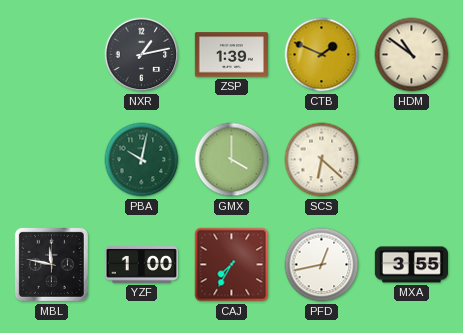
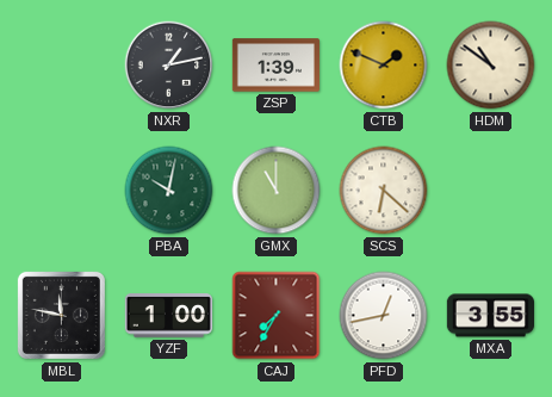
GMX: 4:00 -> 11:00 (277, 191)
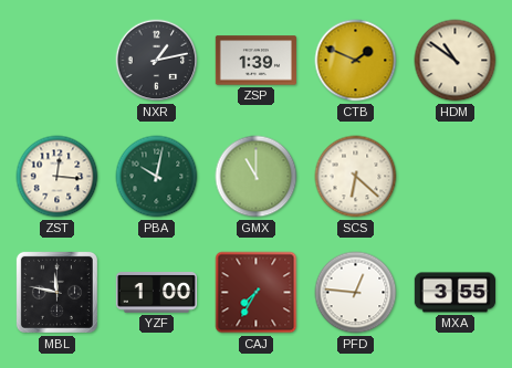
ZST: none -> 12:16 (58, 177)
PFD: 12:43 -> 12:46 (356, 293)
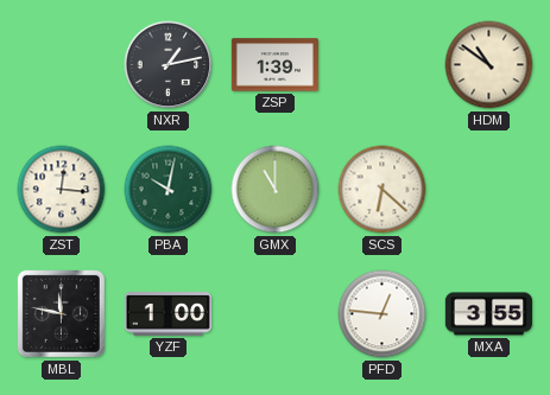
CTB: 1:49 -> none (356, 61)
CAJ: 7:35 -> none (257, 293)
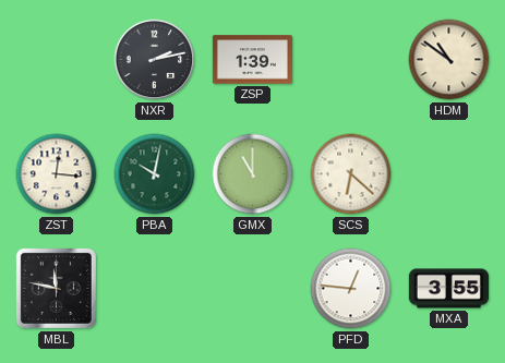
NXR: 1:13 -> 2:13 (155, 60)
YZF: 1:00 -> none (167, 314)
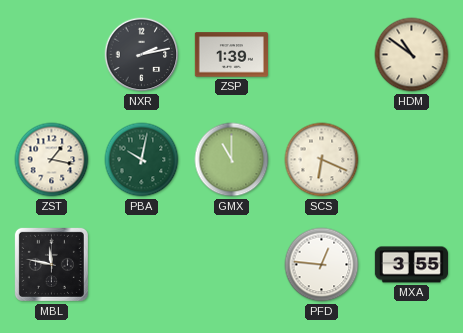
ZST: 12:16 -> 1:17 (52, 160)
SCS: 6:22 -> 6:19 (322, 160)
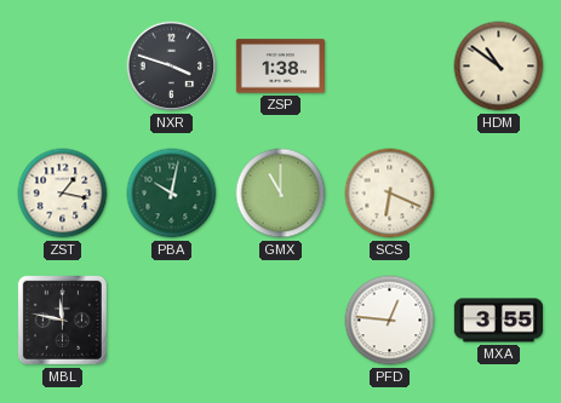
NXR: 2:13 -> 3:48 (172, 67)
ZSP: 1:39 -> 1:38 (280, 67)
